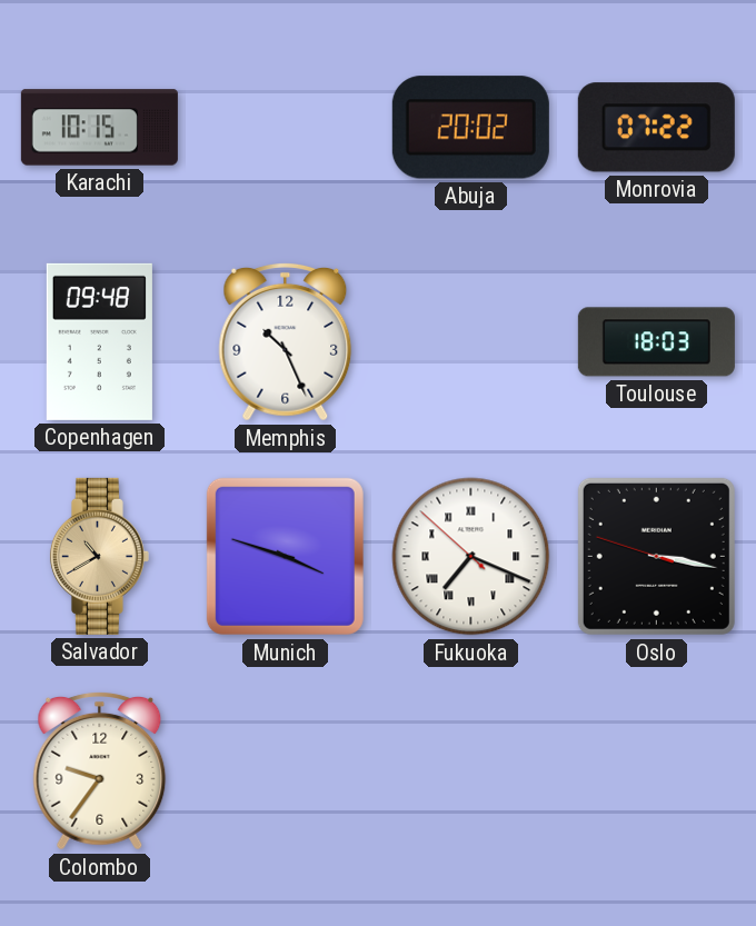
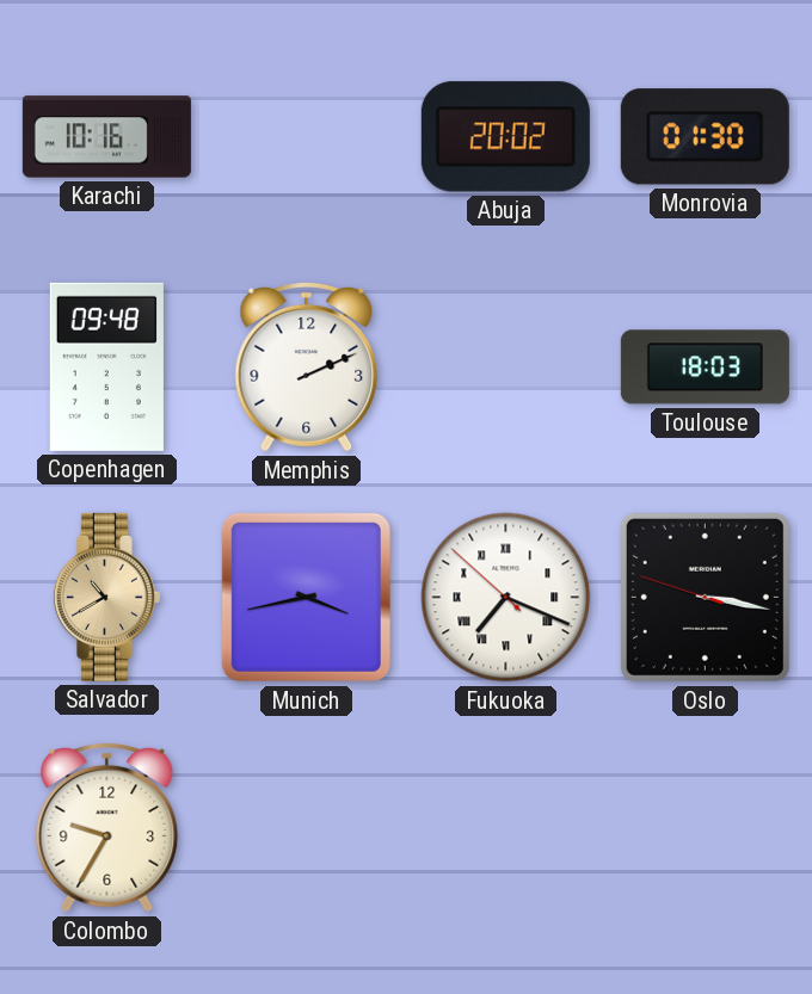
Karachi: 10:15 -> 10:16 (106, 137)
Monrovia: 07:22 -> 01:30 (705, 137)
Memphis: 10:26 -> 2:11 (307, 366)
Munich: 3:48 -> 3:43 (306, 597)
Colombo: 9:36 -> 9:35 (107, 827)
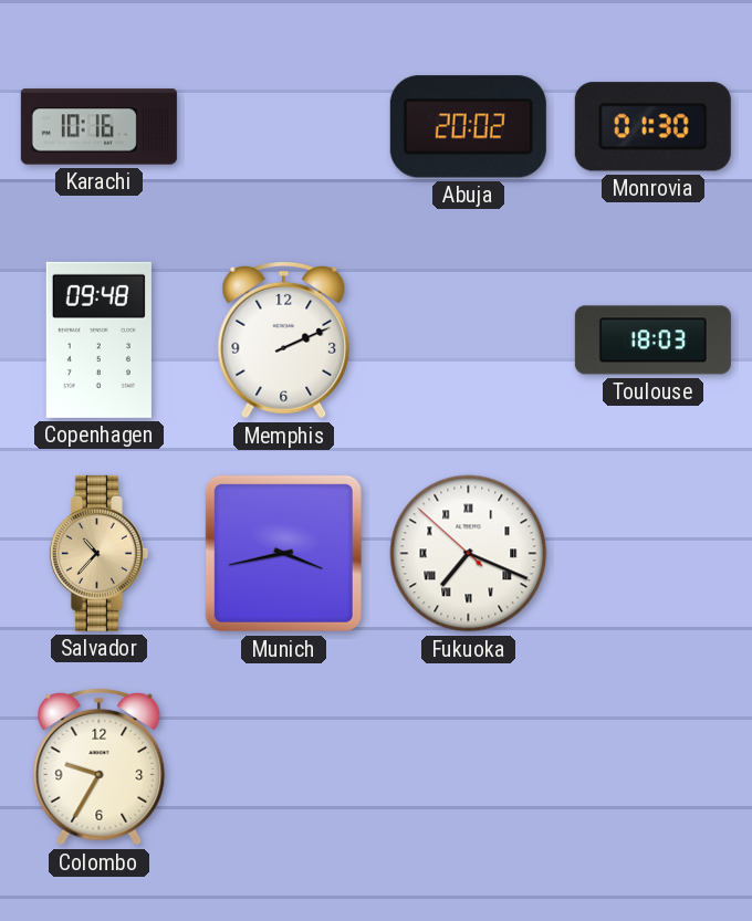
Salvador: 10:40 -> 10:37 (98, 553)
Oslo: 3:16 -> none (705, 597)
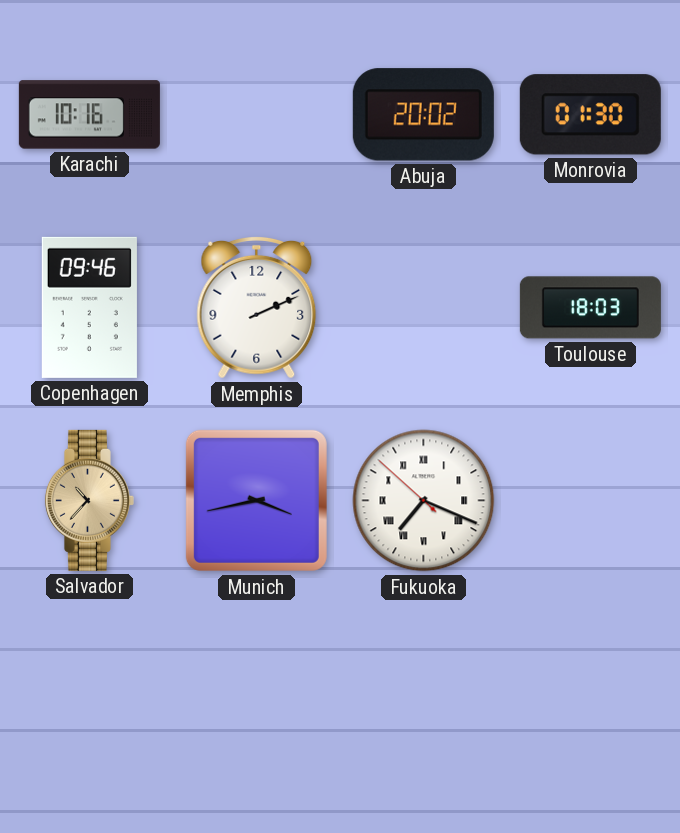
Copenhagen: 09:48 -> 09:46 (89, 307)
Colombo: 9:35 -> none (100, 766)
